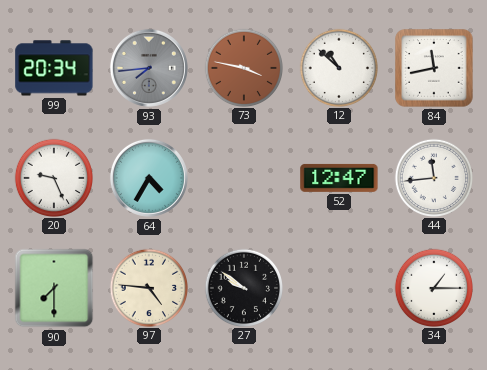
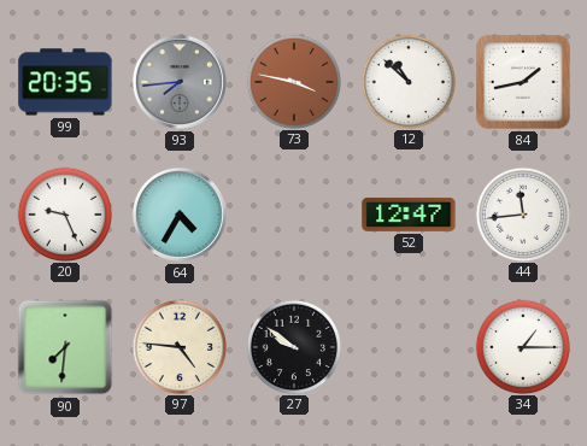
99: 20:34 -> 20:35 (65, 82)
84: 11:43 -> 1:43 (523, 82)
90: 7:30 -> 7:31 (65, 347)
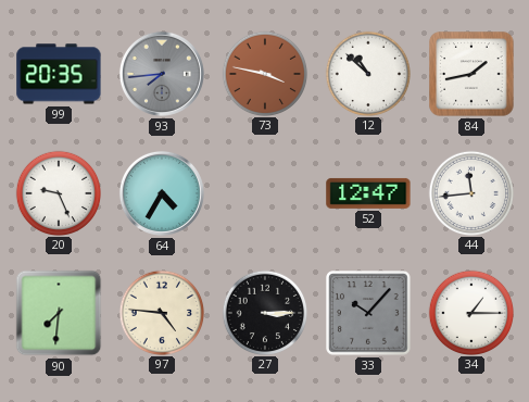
27: 9:51 -> 3:15 (264, 312)
33: none -> 10:07 (369, 314)
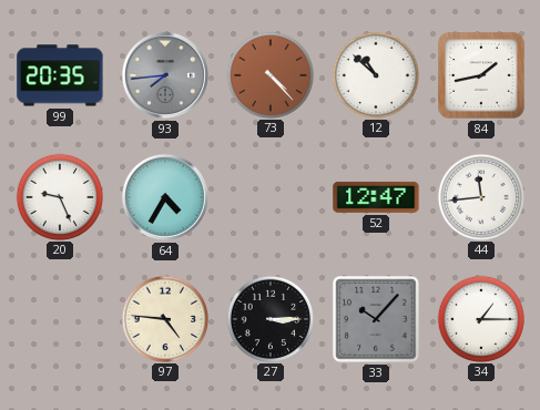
73: 3:47 -> 4:23 (269, 74)
90: 7:31 -> none (59, 313)
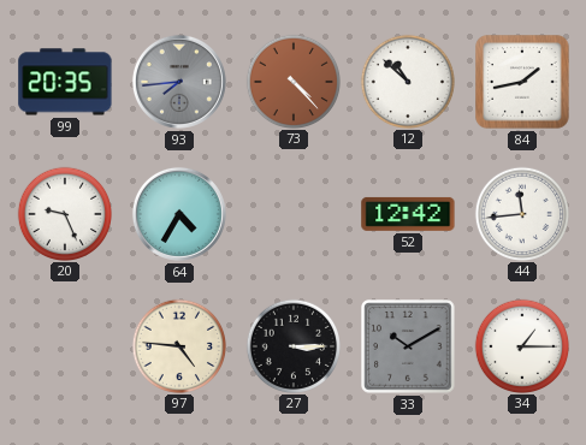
52: 12:47 -> 12:42 (408, 214)
33: 10:07 -> 10:10 (409, 348)
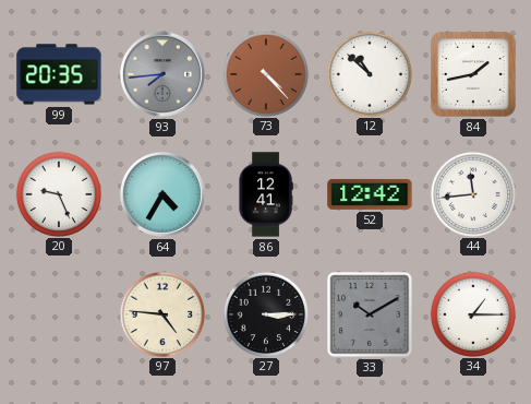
86: none -> 12:41 (266, 194)
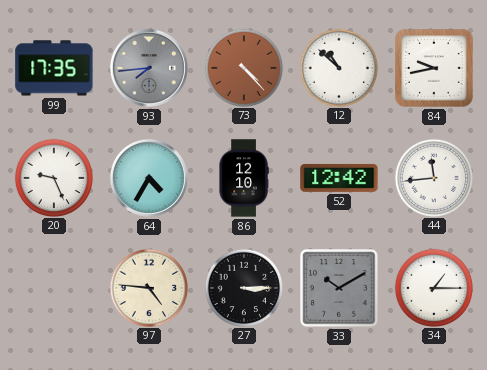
99: 20:35 -> 17:35 (54, 68)
84: 1:43 -> 9:43 (434, 68)
86: 12:41 -> 12:10 (244, 178)
